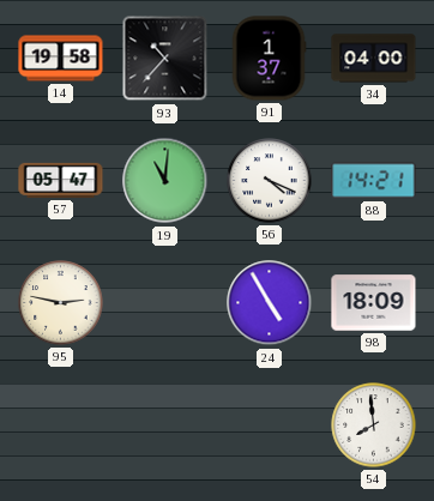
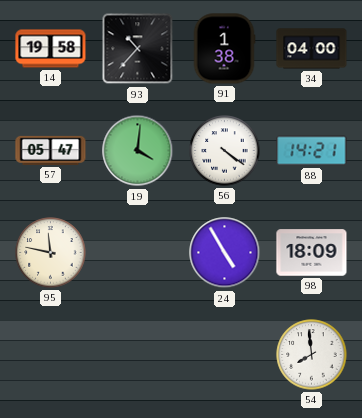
91: 1:37 -> 1:38 (224, 49)
19: 11:01 -> 4:01 (138, 151)
56: 4:19 -> 4:21 (225, 151)
95: 2:47 -> 11:47 (51, 253)
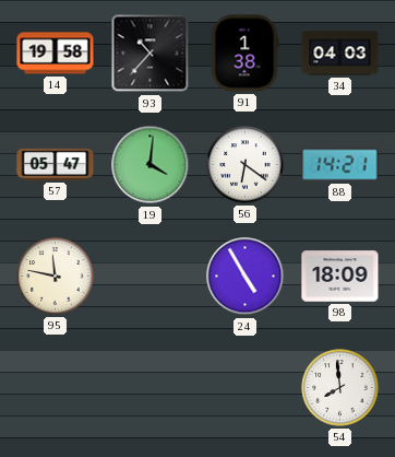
34: 04:00 -> 04:03 (340, 54)
56: 4:21 -> 6:21 (246, 165)
